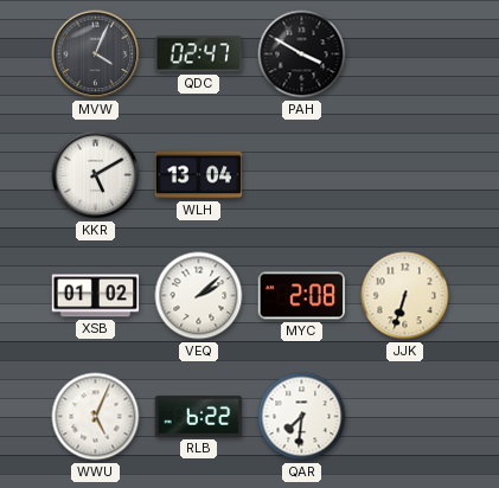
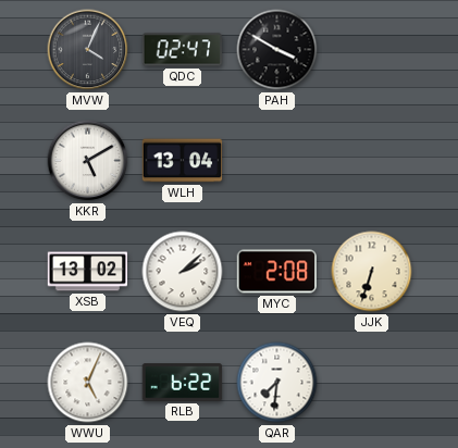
XSB: 01:02 -> 13:02 (88, 272)
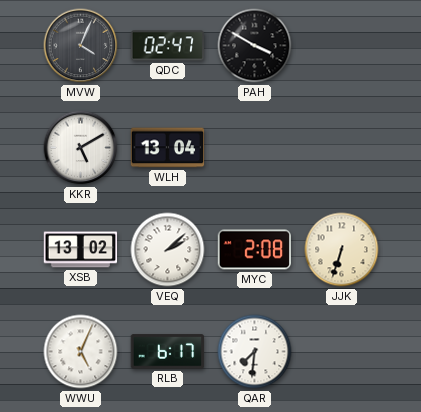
RLB: 6:22 -> 6:17 (168, 352)
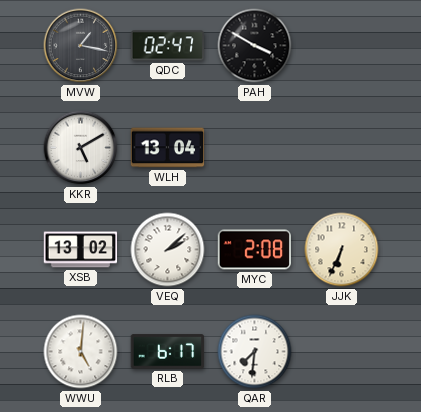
MVW: 4:04 -> 1:17 (81, 46)
JJK: 6:33 -> 6:34 (342, 250)
WWU: 5:04 -> 5:01 (81, 352)
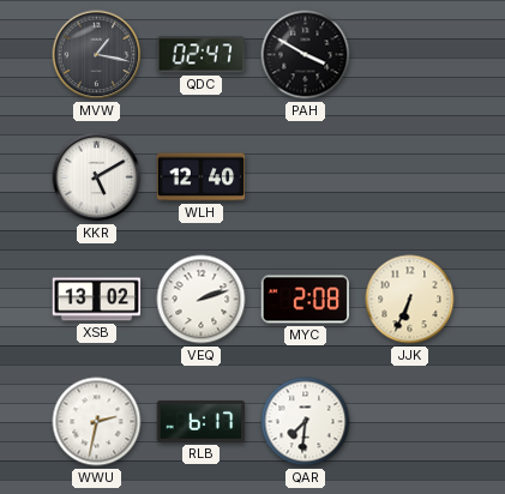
WLH: 13:04 -> 12:40 (202, 177)
VEQ: 2:08 -> 2:12 (202, 300)
WWU: 5:01 -> 2:32 (97, 422)
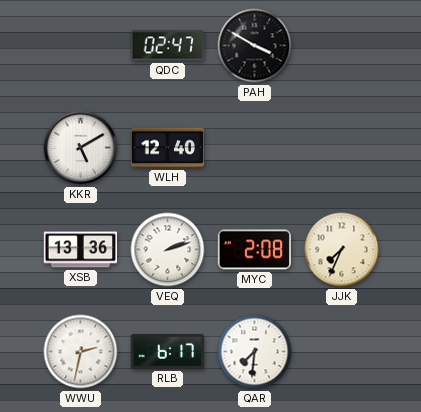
MVW: 1:17 -> none (97, 55)
XSB: 13:02 -> 13:36 (81, 250)
JJK: 6:34 -> 7:34 (342, 250)
